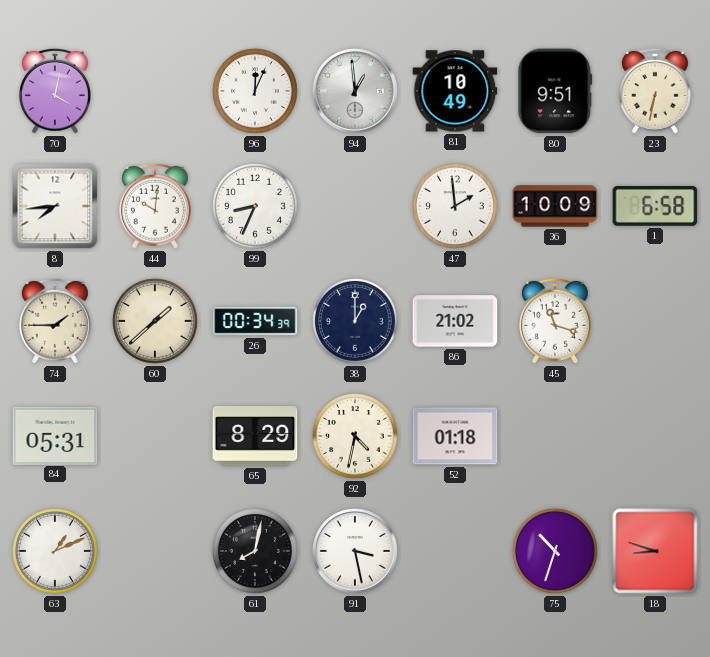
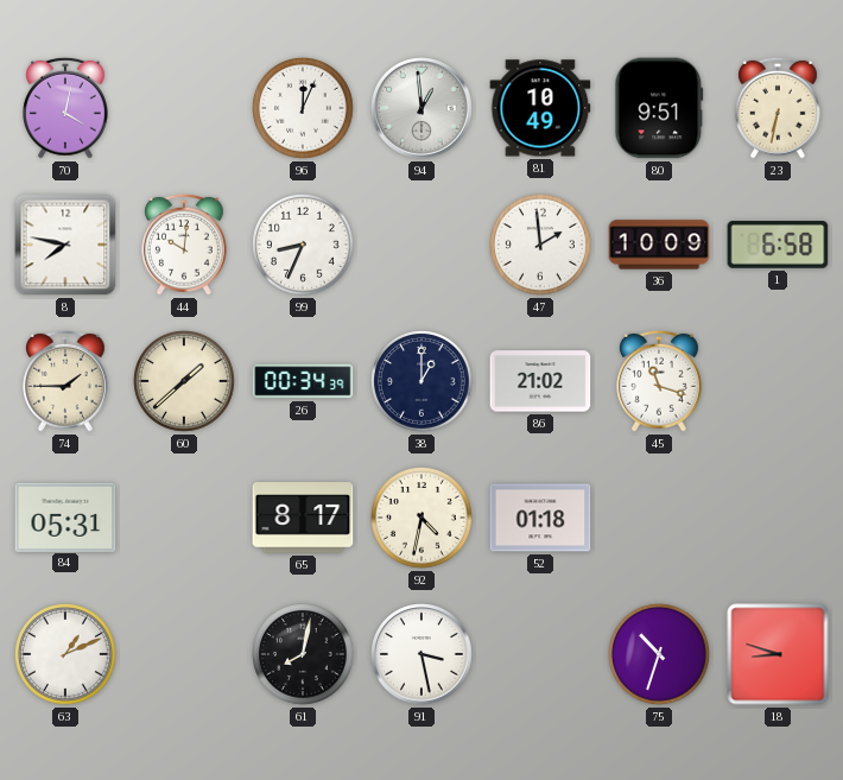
8: 7:44 -> 7:47 (65, 245)
65: 8:29 -> 8:17 (303, 518)
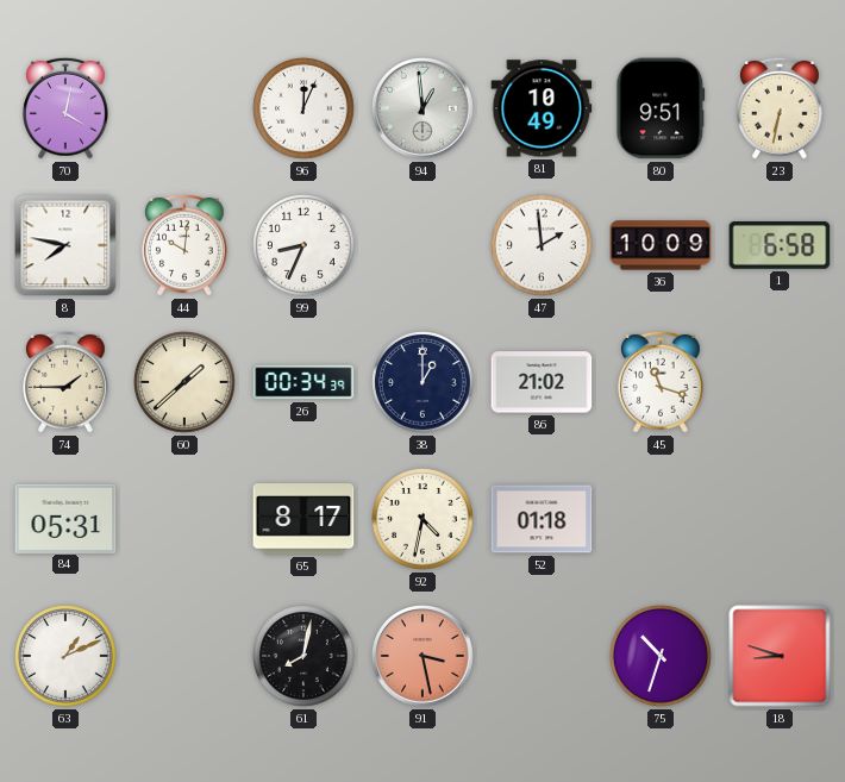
91 dial: white -> salmon (422, 656)
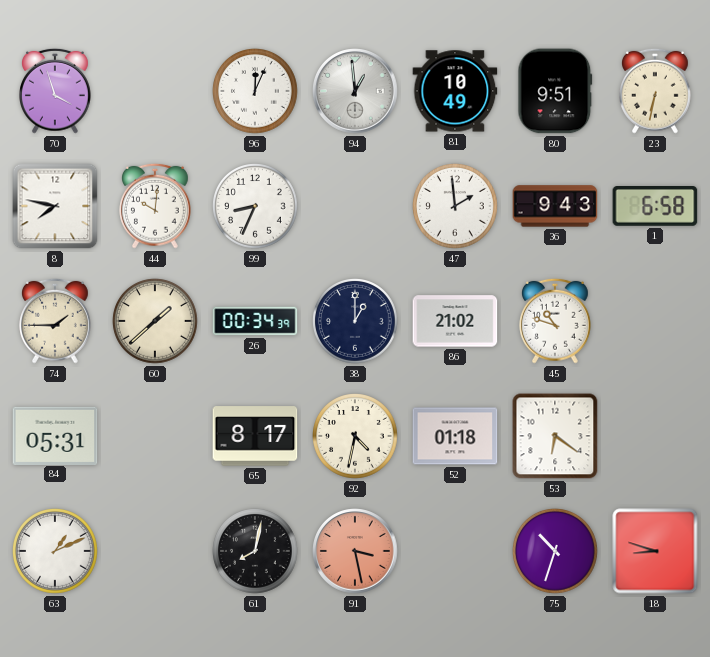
70: 4:02 -> 3:57 (56, 91)
36: 10:09 -> 9:43 (555, 206)
45: 11:18 -> 10:48 (556, 321)
53: none -> 6:21 (555, 436)
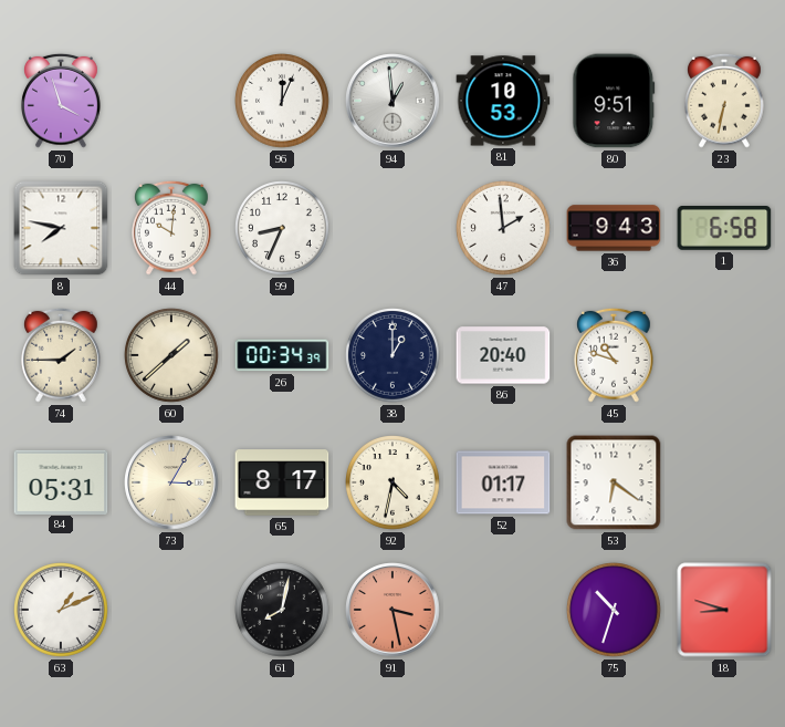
81: 10:49 -> 10:53 (503, 101)
86: 21:02 -> 20:40 (503, 355)
73: none -> 3:05 (171, 482)
52: 01:18 -> 01:17 (503, 482)
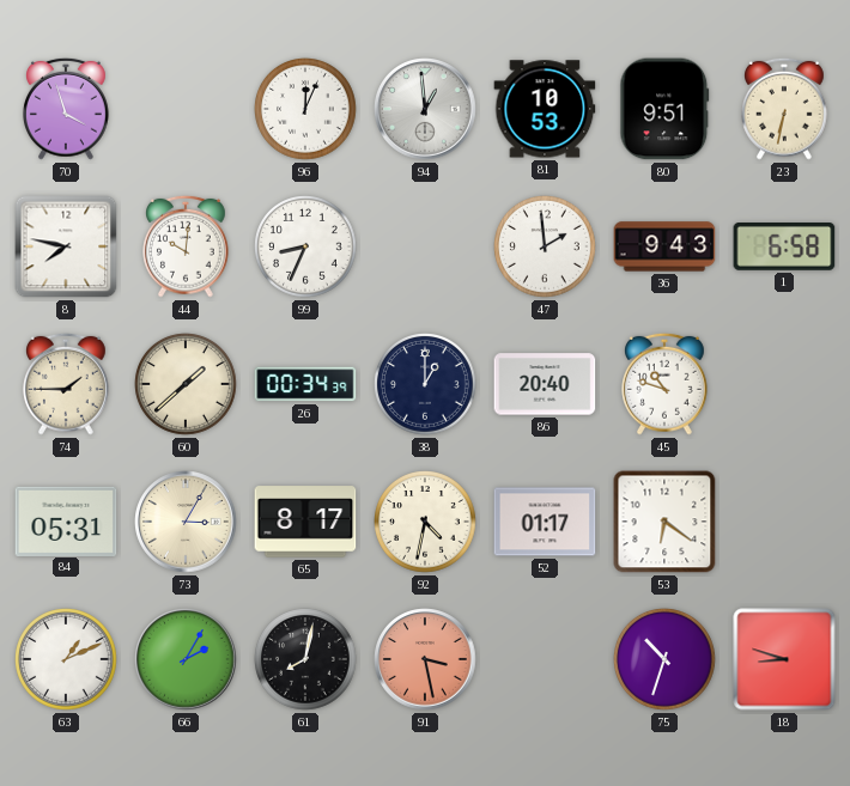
66: none -> 2:05 (186, 659)
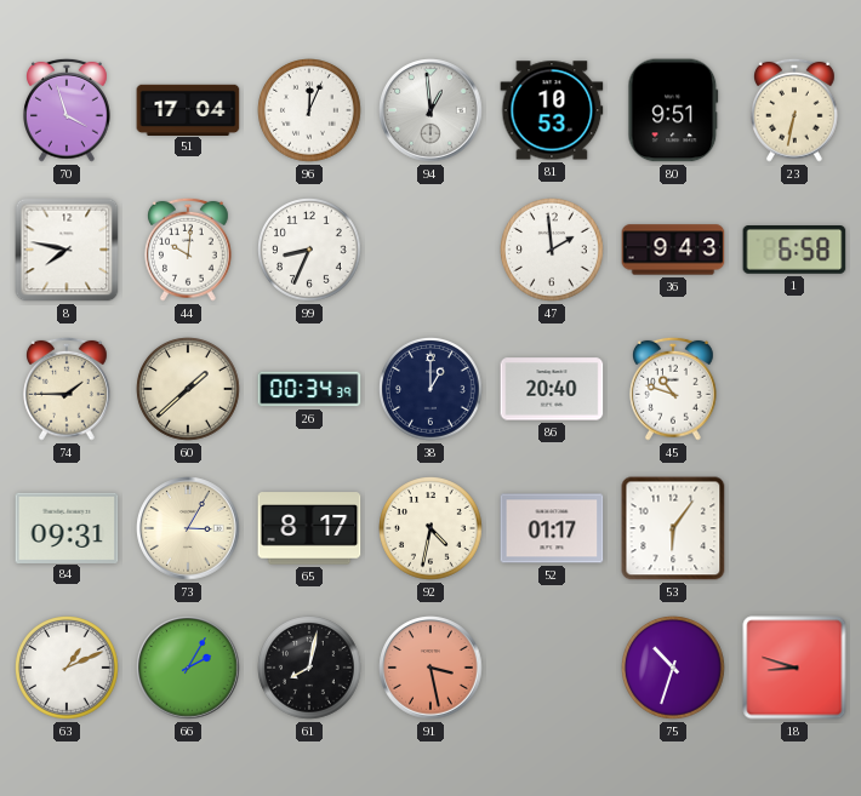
51: none -> 17:04 (188, 109)
84: 05:31 -> 09:31 (67, 527)
53: 6:21 -> 6:06 (673, 528)
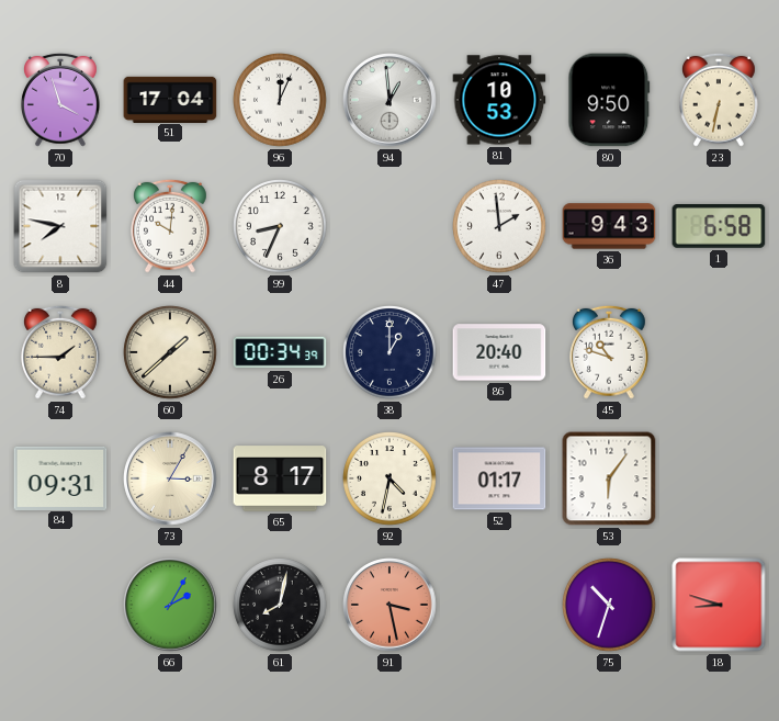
80: 9:51 -> 9:50 (609, 100)
63: 1:11 -> none (68, 669)
